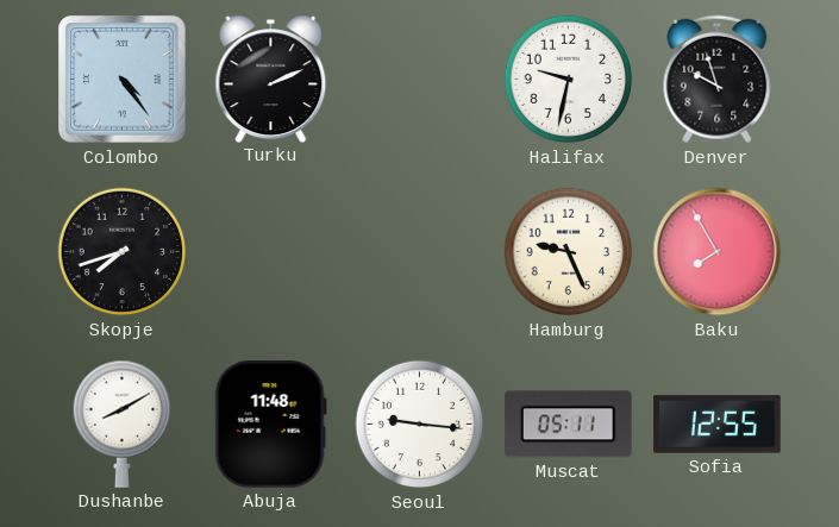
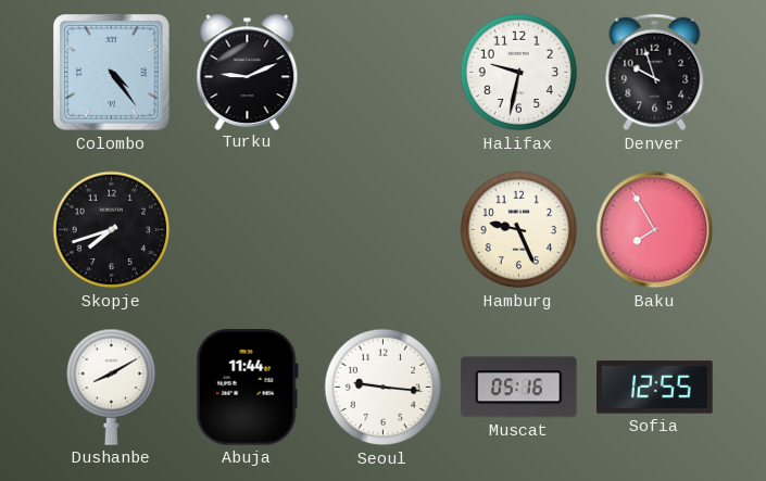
Turku: 2:11 -> 9:11 (248, 72)
Abuja: 11:48 -> 11:44 (247, 388)
Muscat: 05:11 -> 05:16 (518, 388)
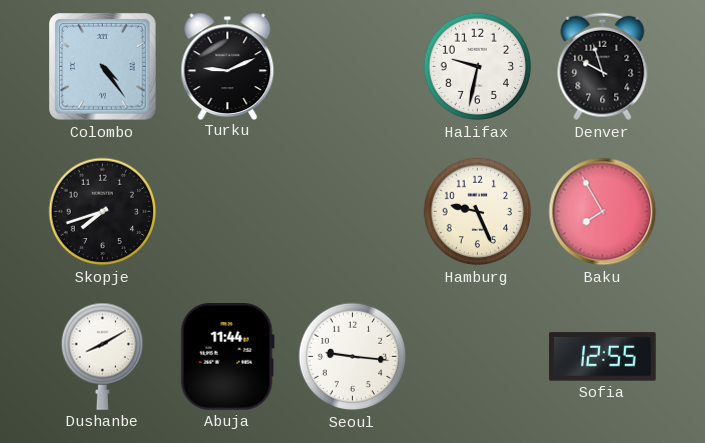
Muscat: 05:16 -> none (518, 388)
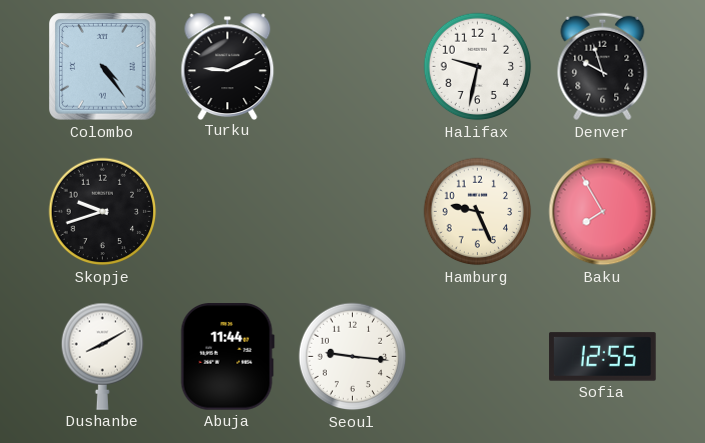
Skopje: 7:42 -> 9:42 (103, 212)
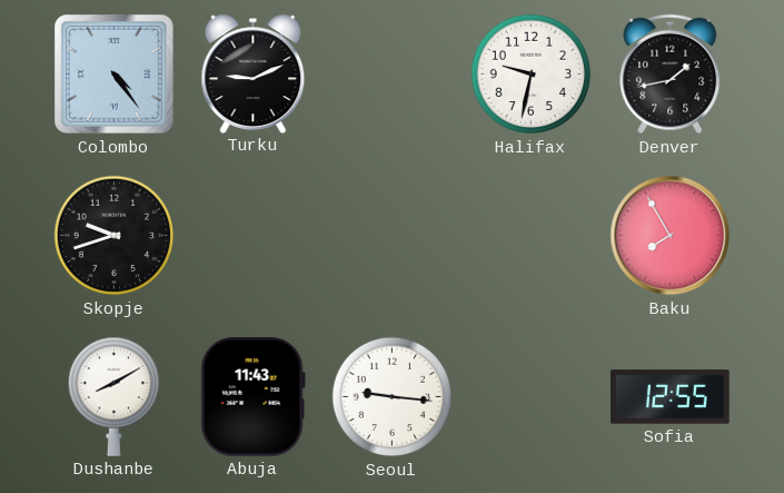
Denver: 9:57 -> 1:43 (671, 75)
Hamburg: 9:26 -> none (478, 212)
Abuja: 11:44 -> 11:43 (252, 397)
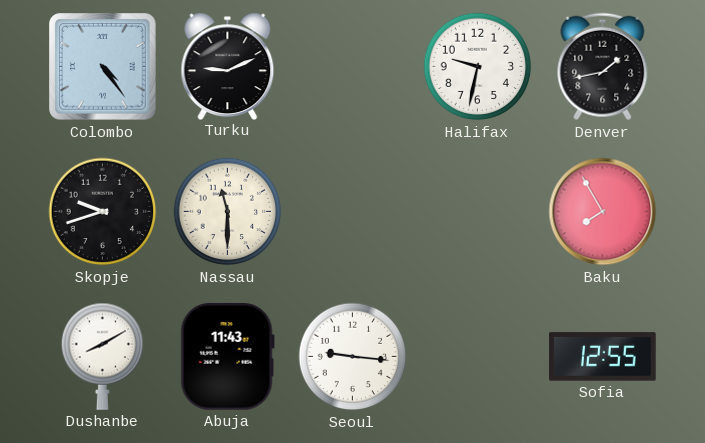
Nassau: none -> 11:30 (228, 212)
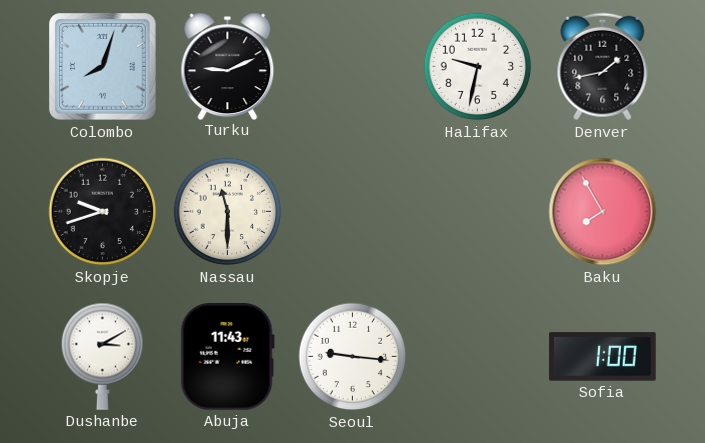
Colombo: 4:24 -> 8:03 (103, 67)
Dushanbe: 8:10 -> 3:10 (103, 356)
Sofia: 12:55 -> 1:00 (603, 357)
